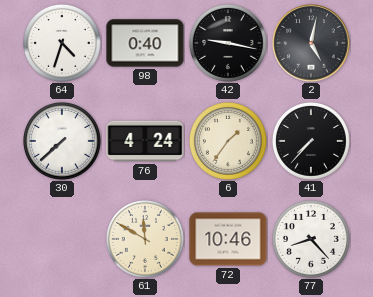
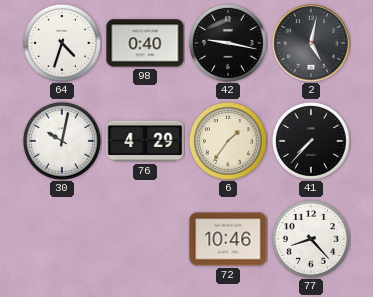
30: 7:38 -> 10:02 (62, 141)
76: 4:24 -> 4:29 (145, 141)
61: 11:50 -> none (145, 239)
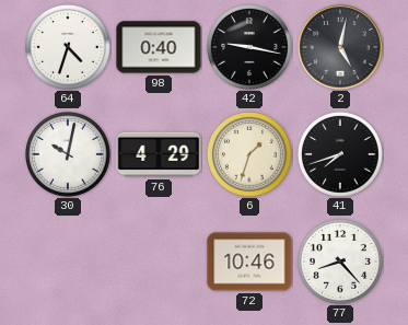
6: 1:36 -> 1:33 (249, 154)
41: 7:37 -> 7:42 (340, 154)
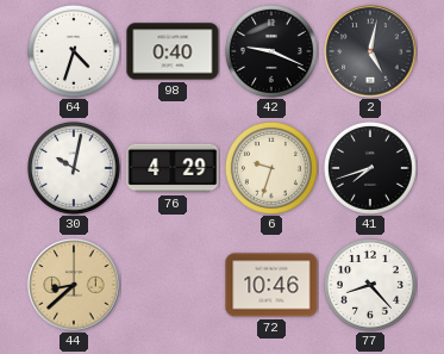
42: 9:17 -> 9:19 (271, 51)
6: 1:33 -> 9:33 (271, 168)
44: none -> 8:38 (74, 285)
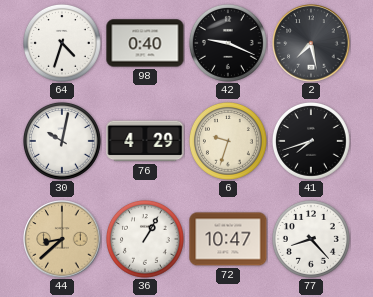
2: 5:02 -> 7:28 (311, 43)
36: none -> 1:05 (145, 239)
72: 10:46 -> 10:47 (228, 239)
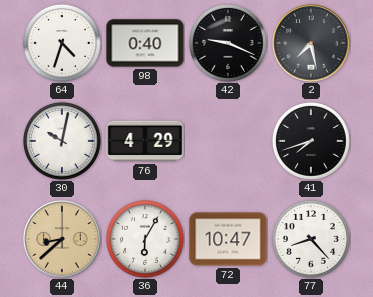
6: 9:33 -> none (228, 141)
36: 1:05 -> 6:05 (145, 239)
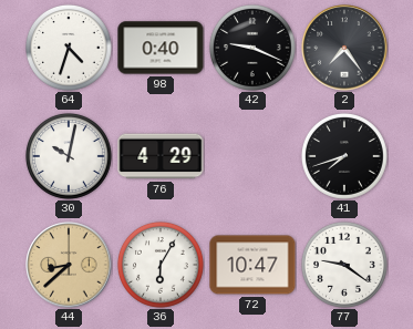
2: 7:28 -> 7:24 (344, 48)
77: 8:23 -> 9:21 (344, 265)
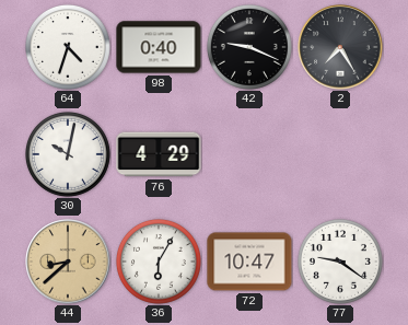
2: 7:24 -> 7:25 (340, 47)
41: 7:42 -> none (344, 156)
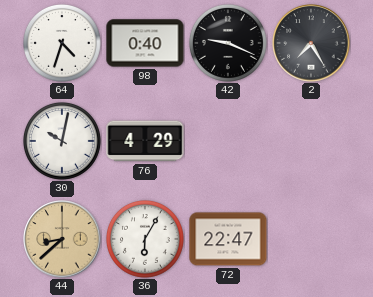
72: 10:47 -> 22:47 (228, 239)
77: 9:21 -> none (340, 262)
